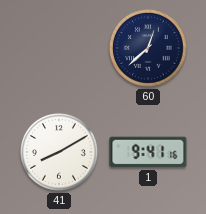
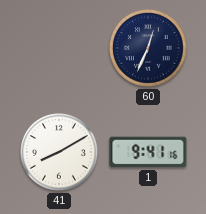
60: 12:38 -> 12:34 (149, 49)
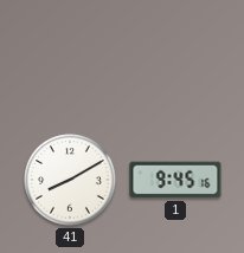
60: 12:34 -> none (149, 49)
1: 9:41 -> 9:45 (175, 180)
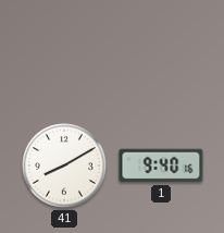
1: 9:45 -> 9:40 (161, 165)
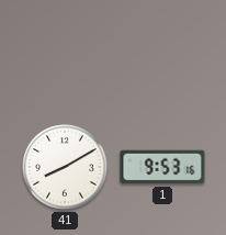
1: 9:40 -> 9:53 (162, 167)
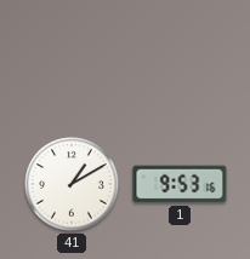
41: 8:10 -> 1:10 (73, 185)
